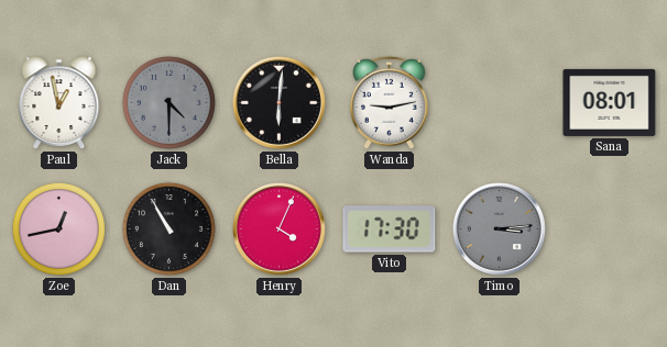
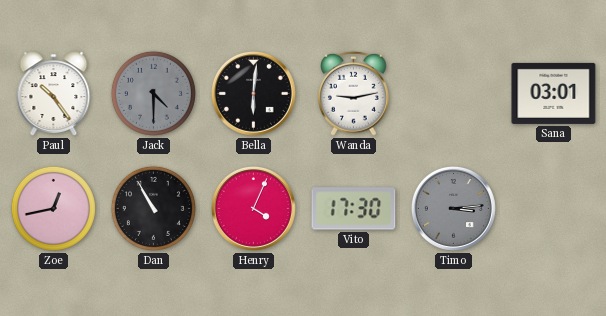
Paul: 12:58 -> 10:24 (54, 94)
Sana: 08:01 -> 03:01 (554, 93)
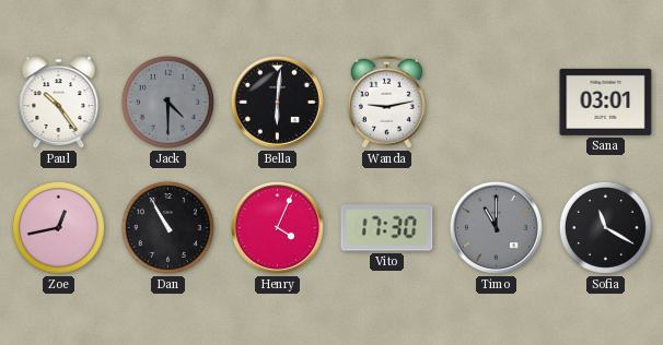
Timo: 3:14 -> 11:00 (496, 227)
Sofia: none -> 11:20 (605, 227)
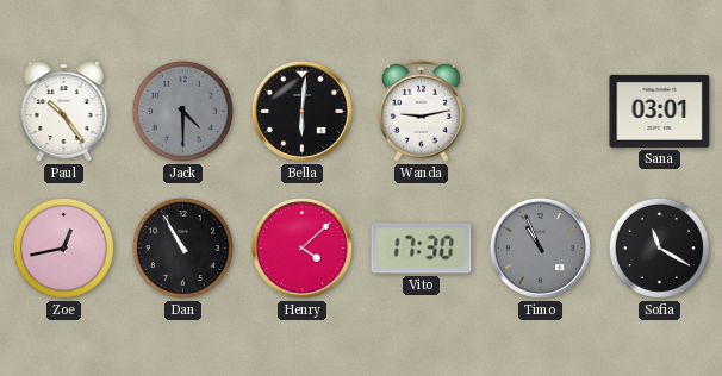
Henry: 4:04 -> 4:08 (301, 247)
Timo: 11:00 -> 10:56 (540, 247)
